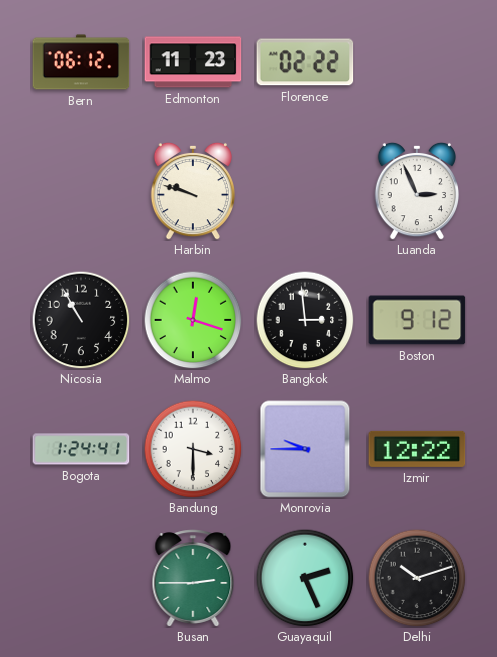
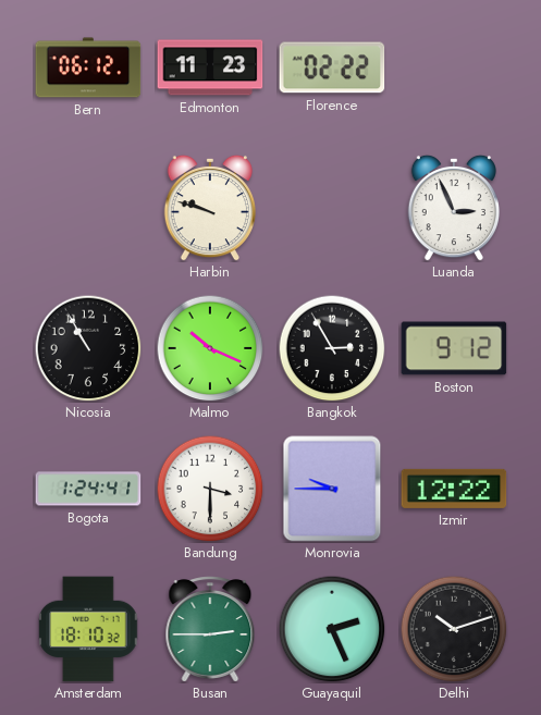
Malmo: 12:18 -> 10:19 (210, 348)
Bangkok: 2:59 -> 2:55 (332, 348)
Amsterdam: none -> 18:10 (88, 629)
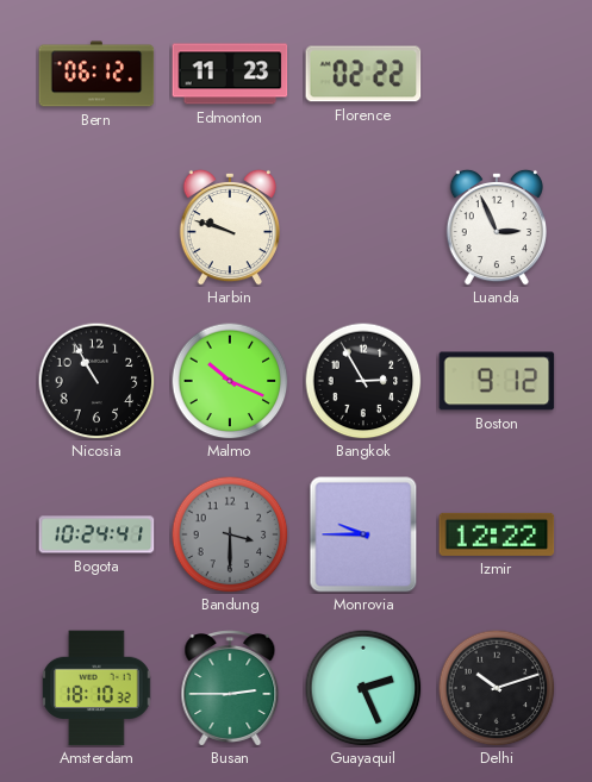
Bogota: 1:24 -> 10:24 (96, 534)
Bandung dial: white -> grey (230, 534)
